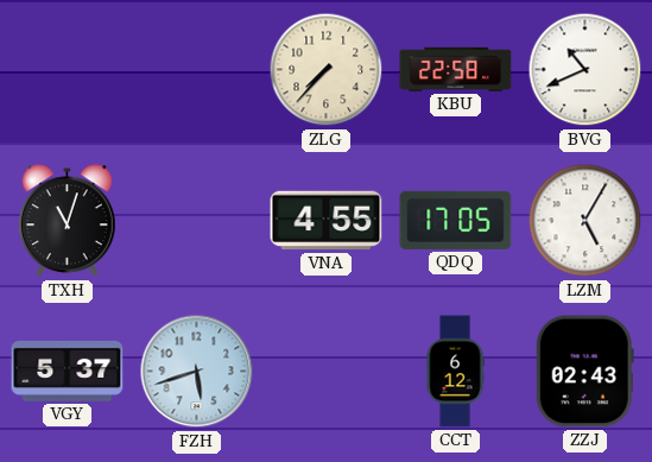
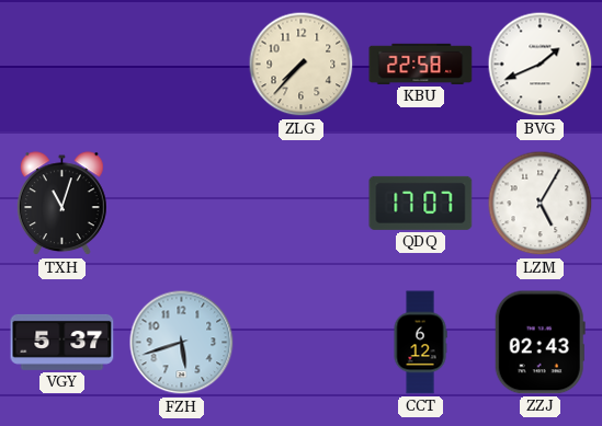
BVG: 10:41 -> 1:41 (541, 65)
VNA: 4:55 -> none (327, 221)
QDQ: 17:05 -> 17:07 (421, 203)
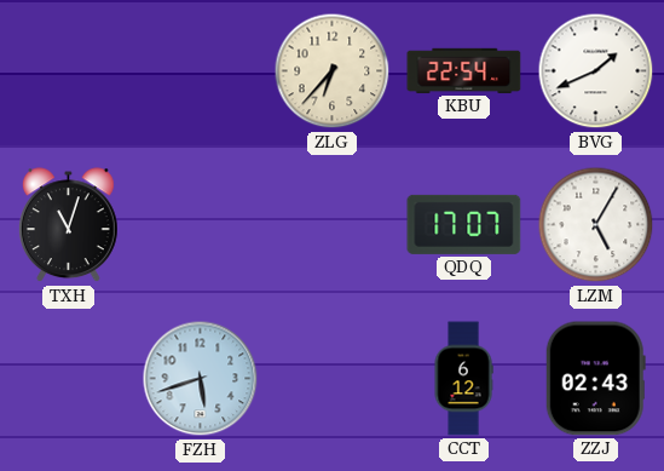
ZLG: 7:37 -> 6:37 (333, 71)
KBU: 22:58 -> 22:54 (464, 70)
VGY: 5:37 -> none (63, 342)
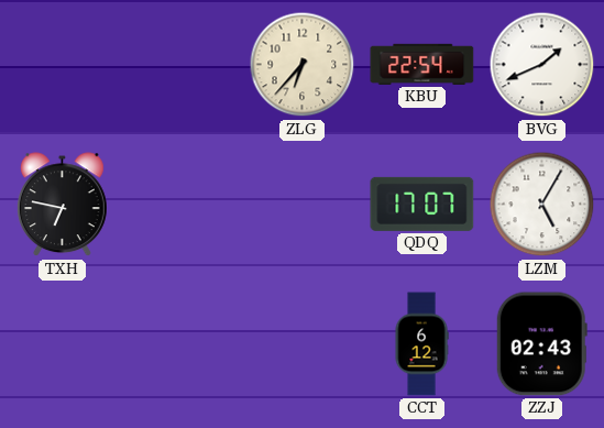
TXH: 11:03 -> 6:47 (62, 205)
FZH: 5:42 -> none (201, 379)
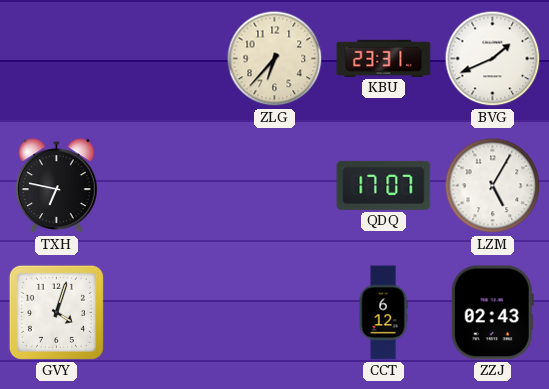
KBU: 22:54 -> 23:31 (384, 58)
GVY: none -> 4:03 (56, 312)
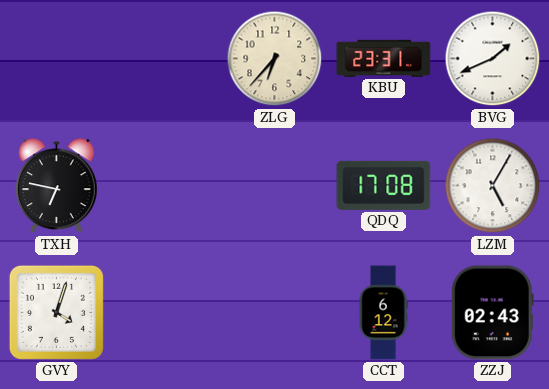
QDQ: 17:07 -> 17:08 (384, 185)
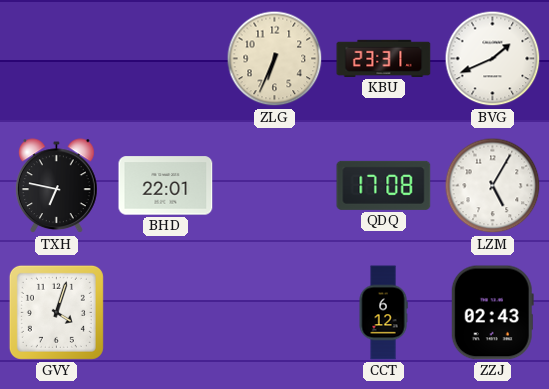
ZLG: 6:37 -> 6:34 (275, 59)
BHD: none -> 22:01 (166, 186)
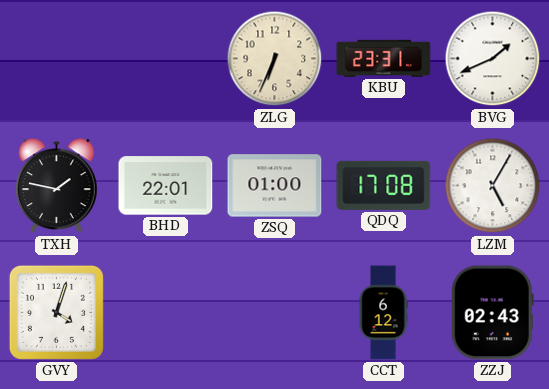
TXH: 6:47 -> 1:47 (56, 186)
ZSQ: none -> 01:00 (275, 186)
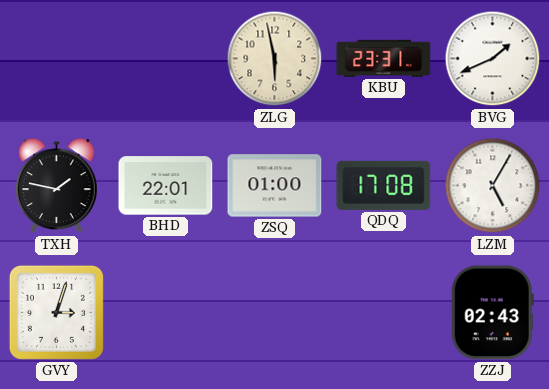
ZLG: 6:34 -> 5:58 (275, 59)
GVY: 4:03 -> 3:03 (56, 312)
CCT: 6:12 -> none (383, 313)
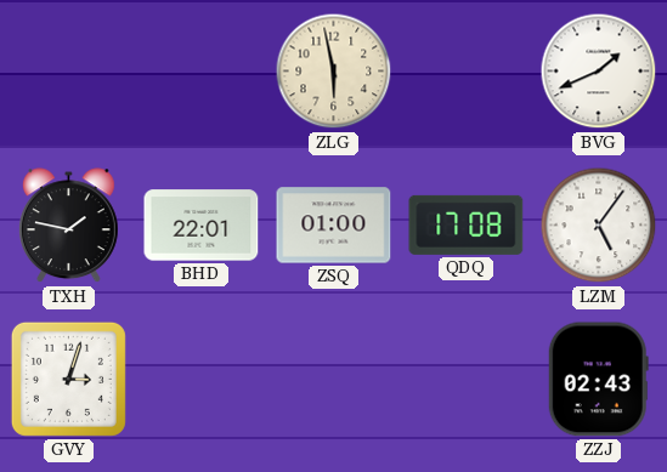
KBU: 23:31 -> none (384, 58)
LZM: 5:05 -> 5:06 (599, 226)
